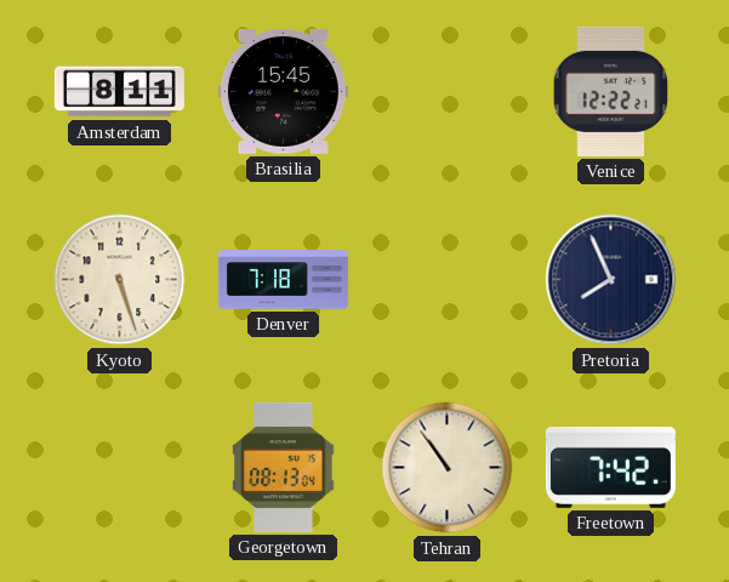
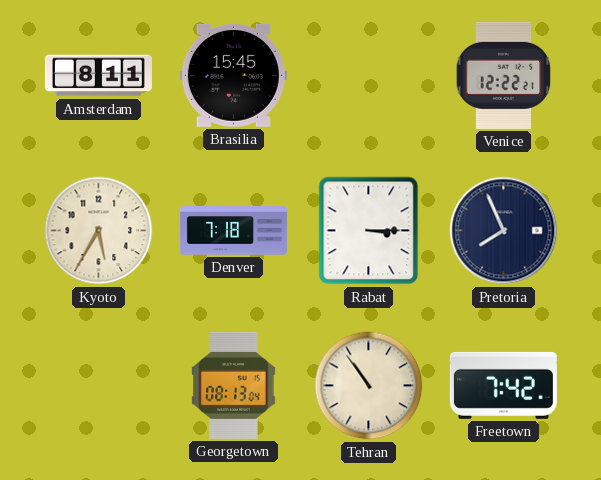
Kyoto: 5:27 -> 5:35 (99, 231)
Rabat: none -> 3:15 (369, 231)
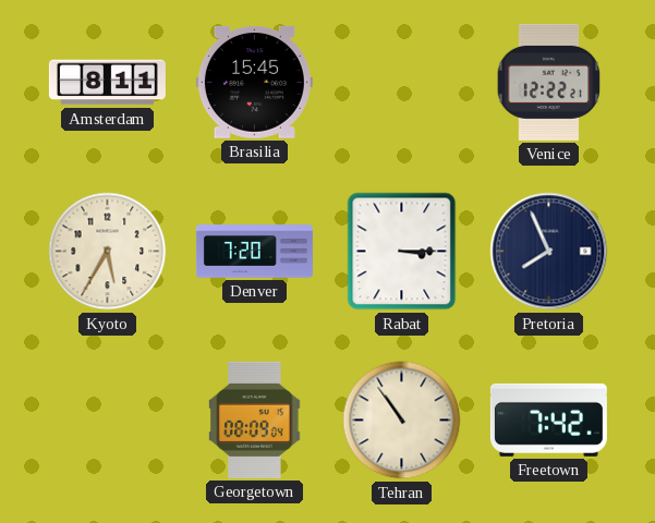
Denver: 7:18 -> 7:20 (254, 252)
Georgetown: 08:13 -> 08:09 (255, 419)
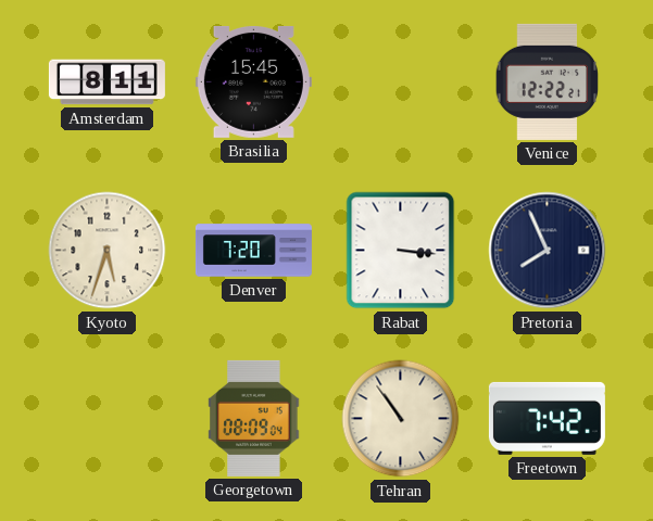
Kyoto: 5:35 -> 5:33 (108, 251)
Rabat: 3:15 -> 3:16 (401, 251)
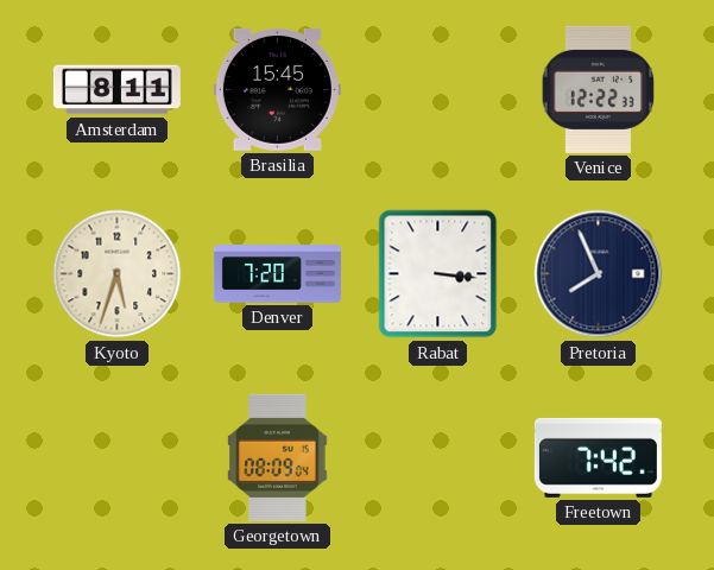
Venice: 12:22:21 -> 12:22:33 (599, 89)
Tehran: 10:54 -> none (401, 419)
